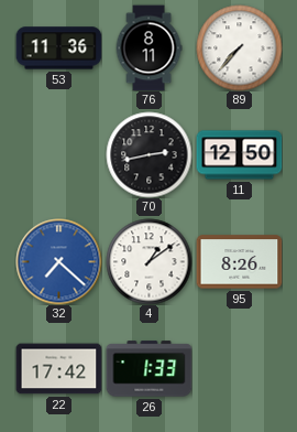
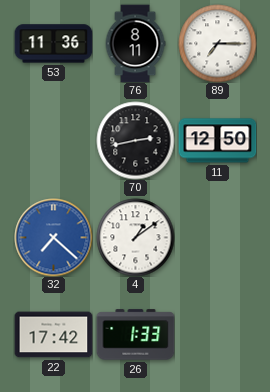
89: 7:37 -> 7:15 (217, 43)
95: 8:26 -> none (239, 262)
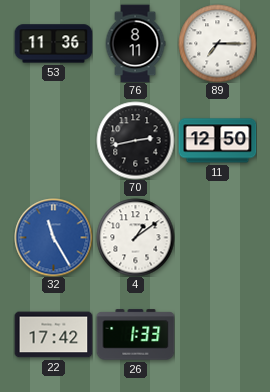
32: 7:22 -> 11:25 (53, 237)
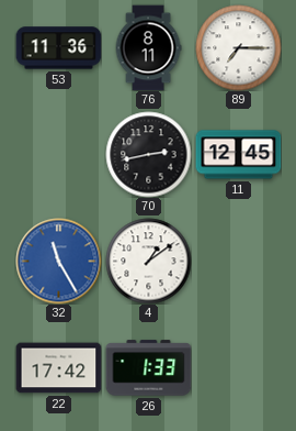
11: 12:50 -> 12:45 (238, 155)
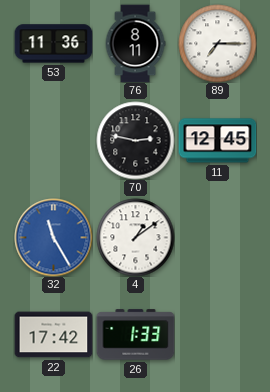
70: 2:43 -> 2:47 (135, 140)
